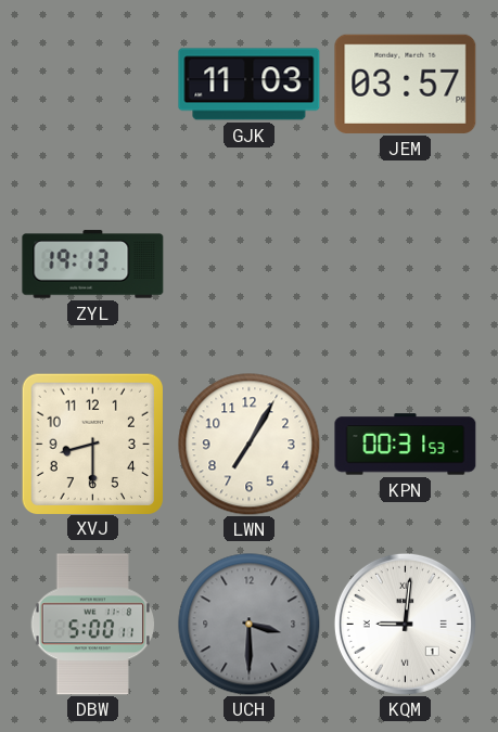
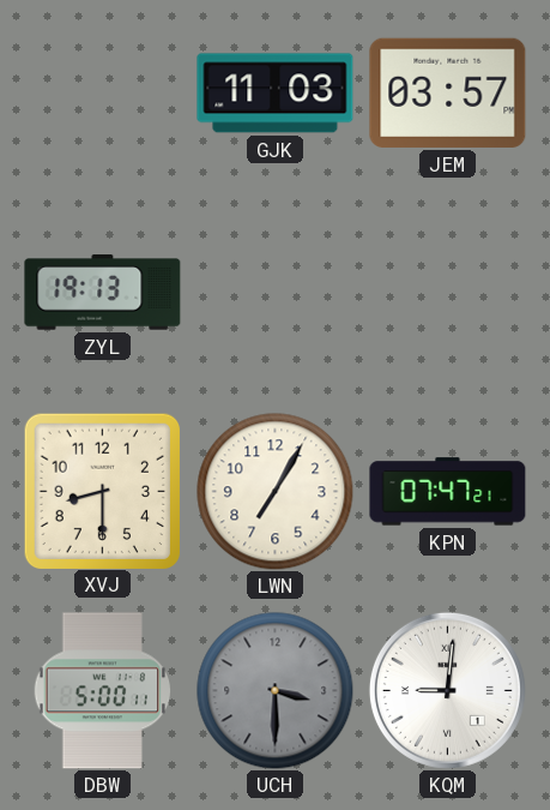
KPN: 00:31 -> 07:47 (448, 492)
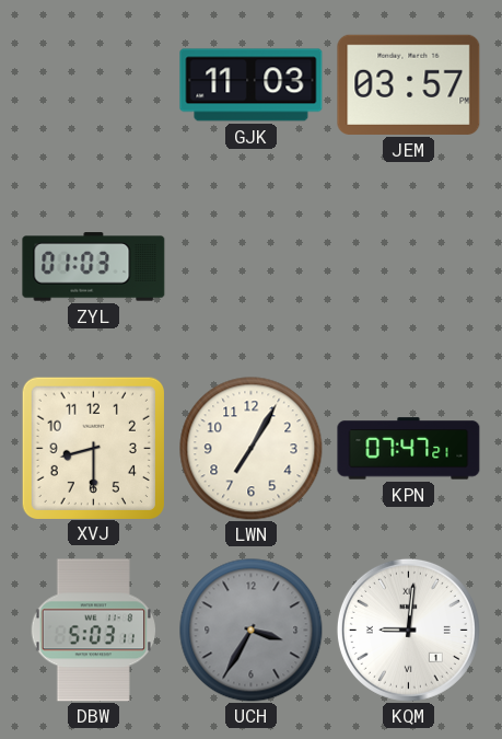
ZYL: 19:13 -> 01:03 (94, 267)
DBW: 5:00 -> 5:03 (93, 631)
UCH: 3:30 -> 3:35 (252, 631)
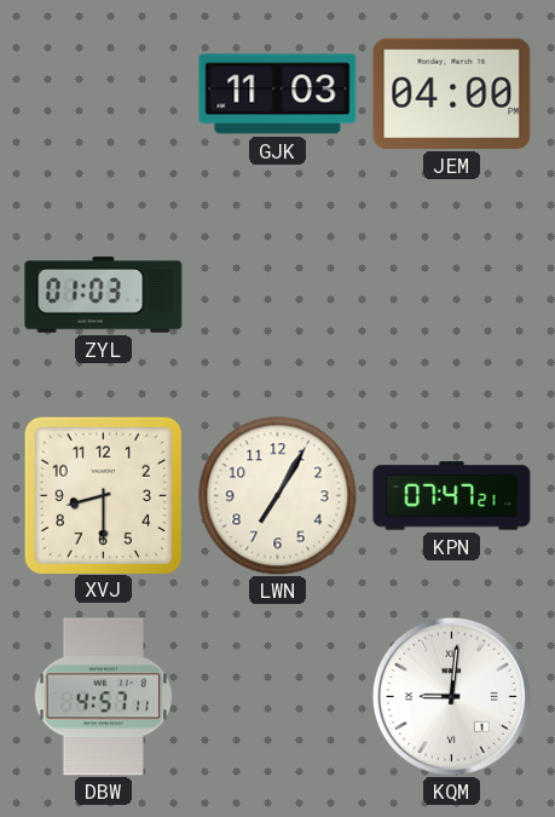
JEM: 03:57 -> 04:00 (452, 93)
DBW: 5:03 -> 4:57 (103, 697)
UCH: 3:35 -> none (252, 631)
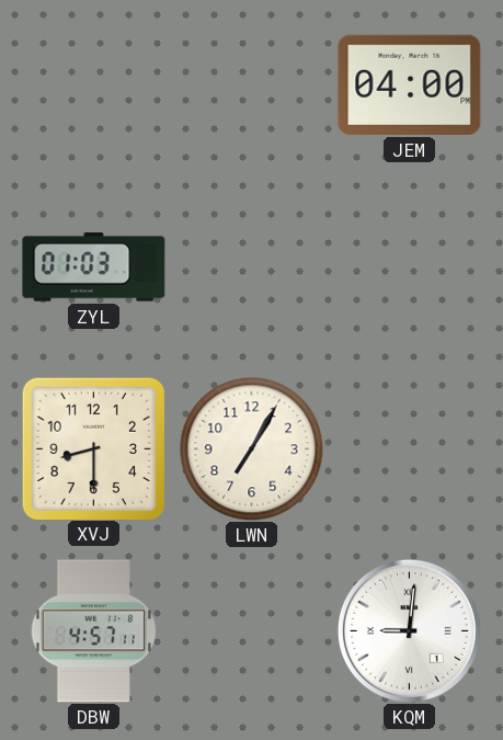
GJK: 11:03 -> none (278, 94)
KPN: 07:47 -> none (452, 496)
